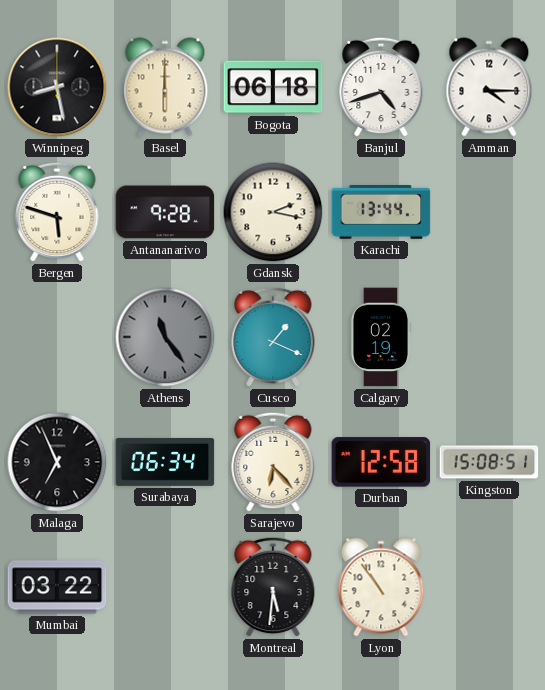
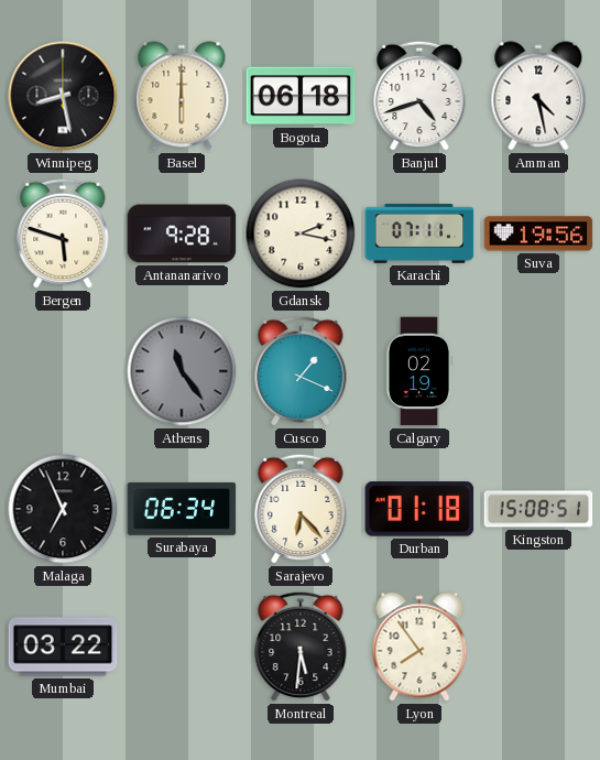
Amman: 4:15 -> 4:28 (538, 96)
Karachi: 13:44 -> 07:11 (419, 234)
Suva: none -> 19:56 (538, 234)
Durban: 12:58 -> 01:18 (419, 509)
Lyon: 10:54 -> 7:54 (419, 647)
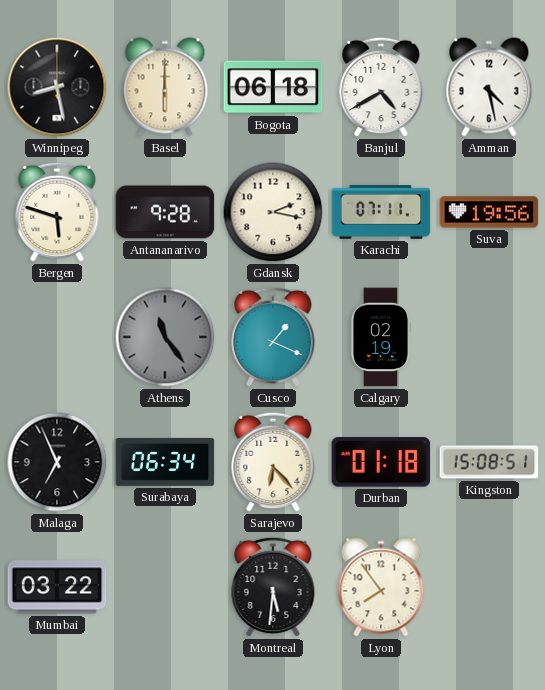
Banjul: 4:42 -> 4:40 (381, 87)
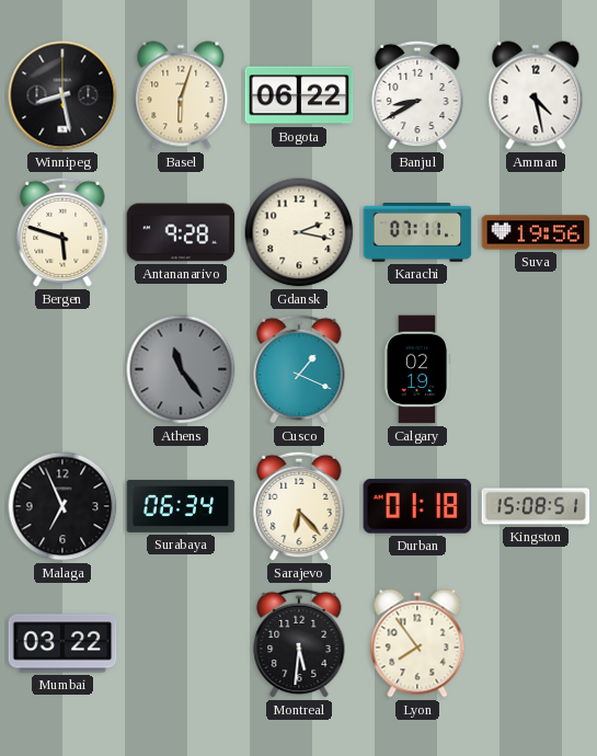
Basel: 6:00 -> 6:03 (181, 95)
Bogota: 06:18 -> 06:22 (299, 95)
Banjul: 4:40 -> 8:40 (417, 95)
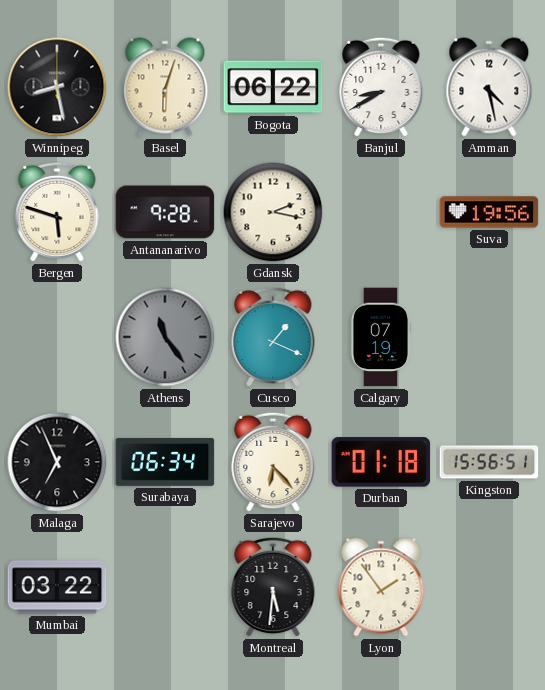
Karachi: 07:11 -> none (417, 232)
Calgary: 02:19 -> 07:19 (381, 337)
Kingston: 15:08 -> 15:56 (489, 462)
Lyon: 7:54 -> 1:54 (381, 587)
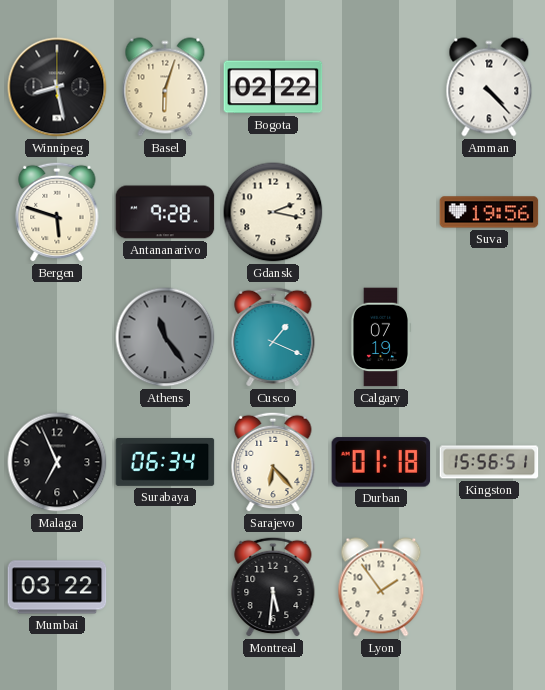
Bogota: 06:22 -> 02:22 (273, 87)
Banjul: 8:40 -> none (381, 87)
Amman: 4:28 -> 4:23 (489, 87)
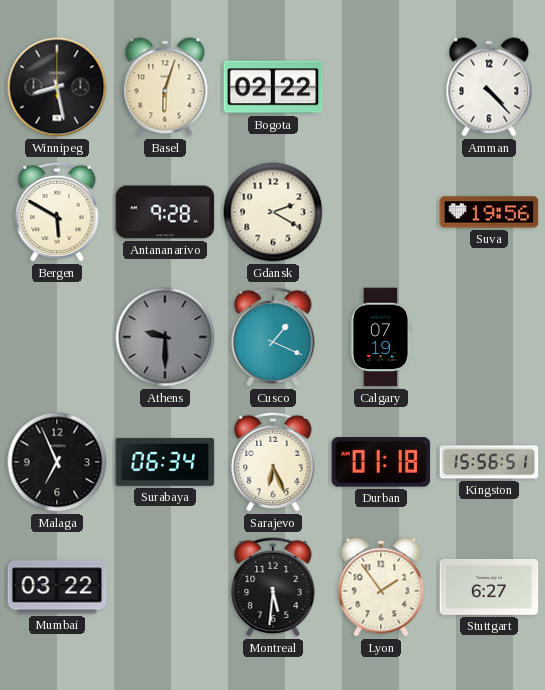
Bergen: 5:48 -> 5:50 (57, 212)
Gdansk: 2:17 -> 2:20 (273, 212)
Athens: 11:24 -> 9:30 (165, 337)
Sarajevo: 6:23 -> 6:26 (273, 462)
Stuttgart: none -> 6:27 (489, 587)
